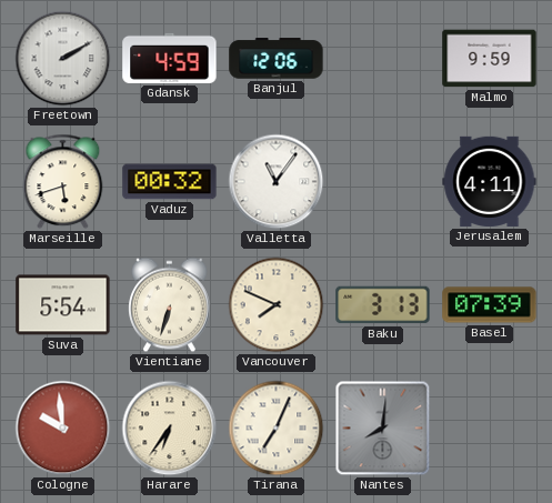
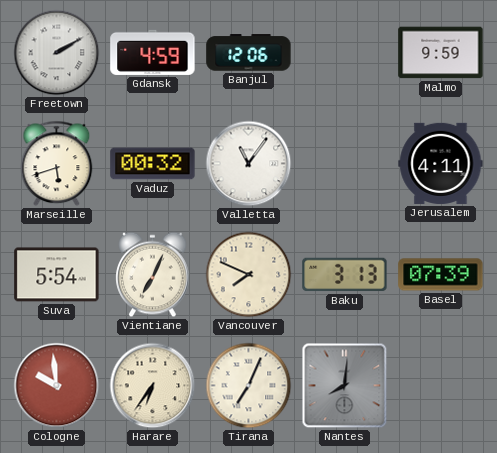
Vientiane: 6:33 -> 7:04 (153, 275)
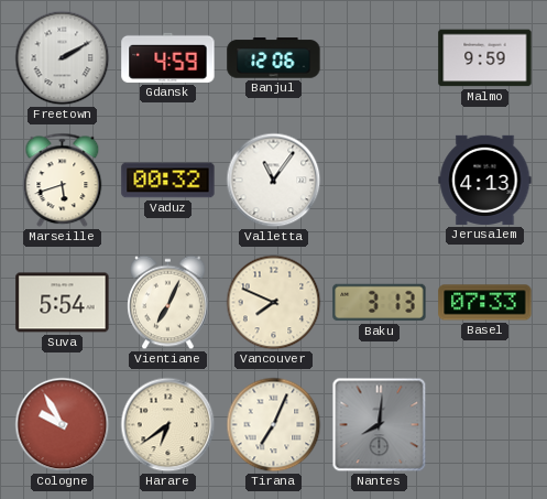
Jerusalem: 4:11 -> 4:13 (485, 180)
Basel: 07:39 -> 07:33 (485, 303)
Cologne: 9:59 -> 9:55 (63, 425)
Harare: 6:36 -> 6:39 (168, 425)
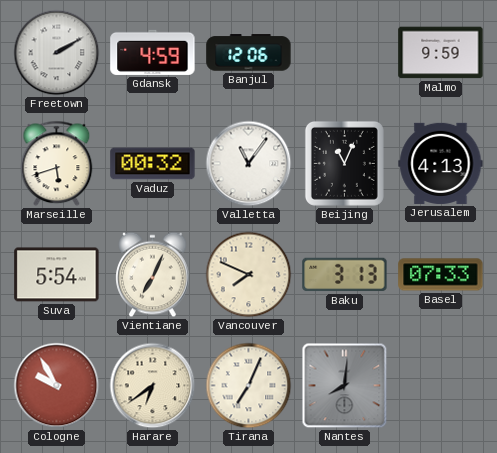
Beijing: none -> 11:04 (344, 163)
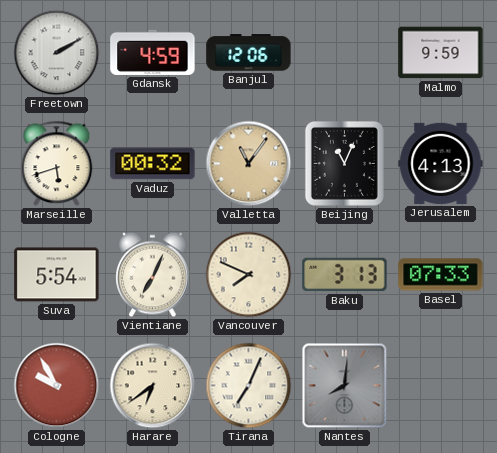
Valletta dial: white -> champagne (249, 164)
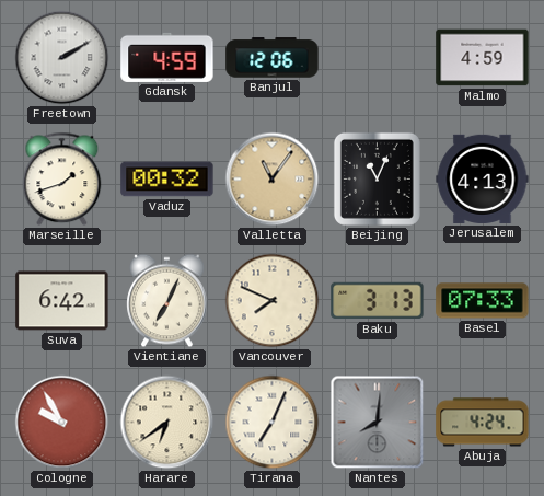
Malmo: 9:59 -> 4:59 (483, 58)
Marseille: 5:42 -> 1:42 (62, 180)
Suva: 5:54 -> 6:42 (62, 301)
Abuja: none -> 4:24 (483, 423)
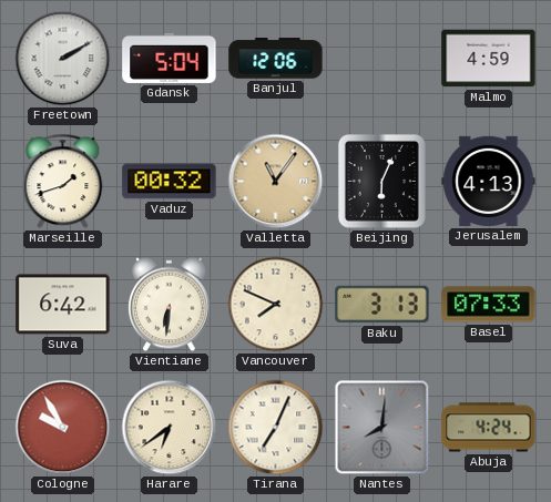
Gdansk: 4:59 -> 5:04 (170, 58)
Beijing: 11:04 -> 6:04 (381, 181)
Vientiane: 7:04 -> 6:31 (170, 305)
